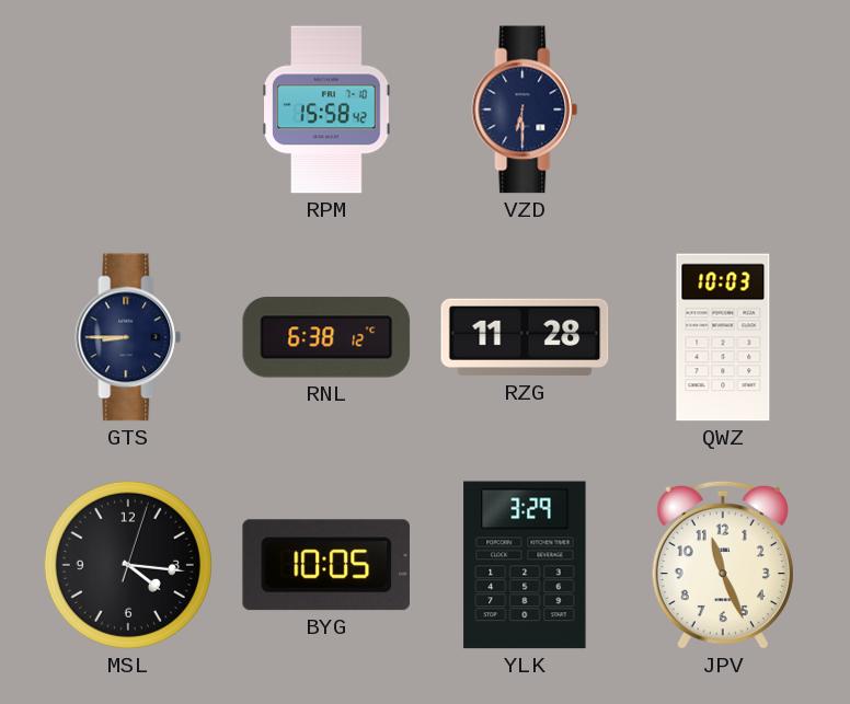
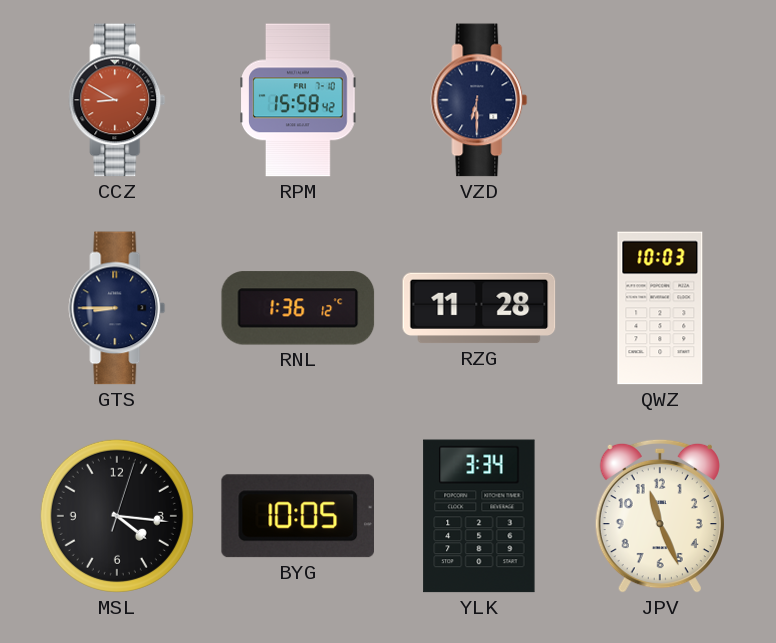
CCZ: none -> 8:50 (117, 100)
RNL: 6:38 -> 1:36 (298, 308)
YLK: 3:29 -> 3:34 (479, 516)
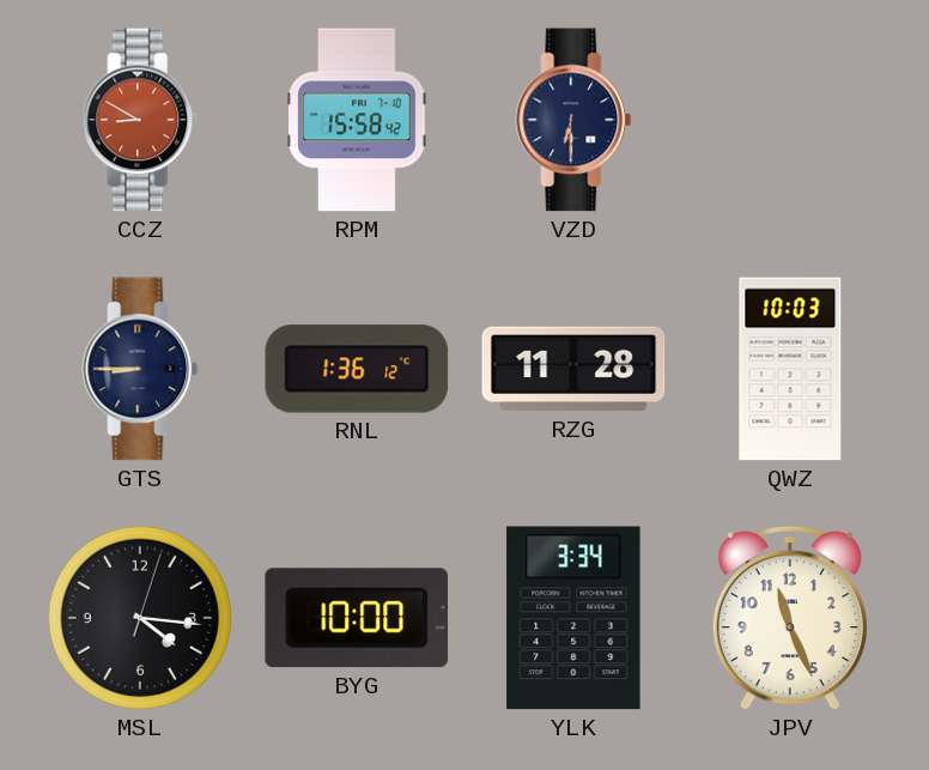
BYG: 10:05 -> 10:00 (356, 618)
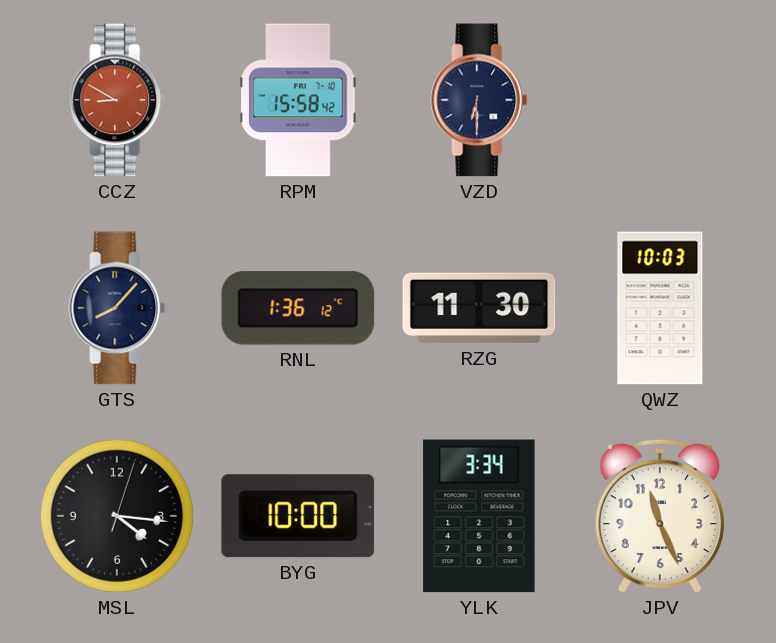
GTS: 8:45 -> 8:07 (117, 308)
RZG: 11:28 -> 11:30 (479, 308)
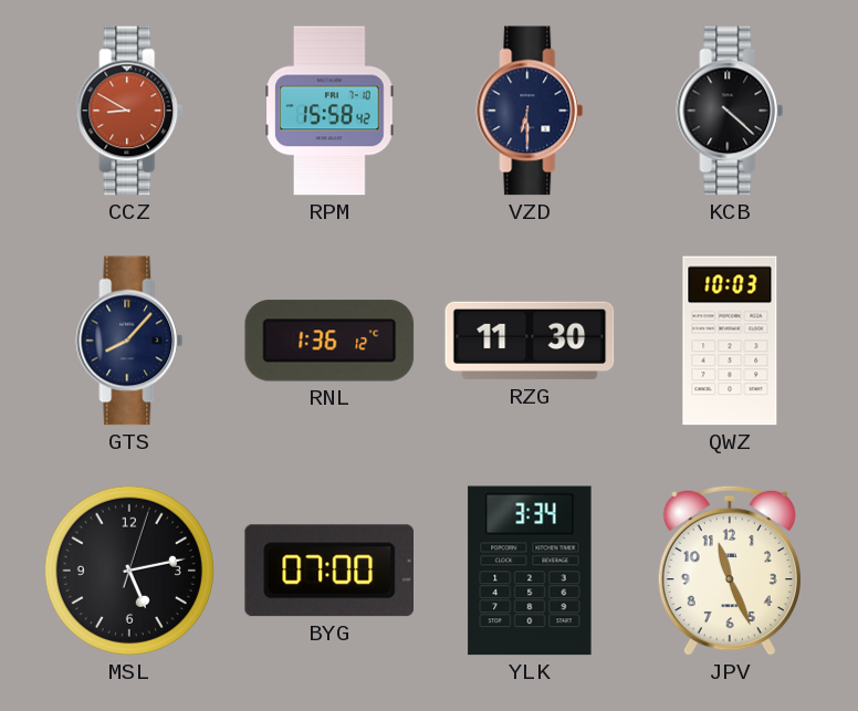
KCB: none -> 4:22 (730, 111)
MSL: 4:16 -> 5:13 (129, 571)
BYG: 10:00 -> 07:00 (328, 571)
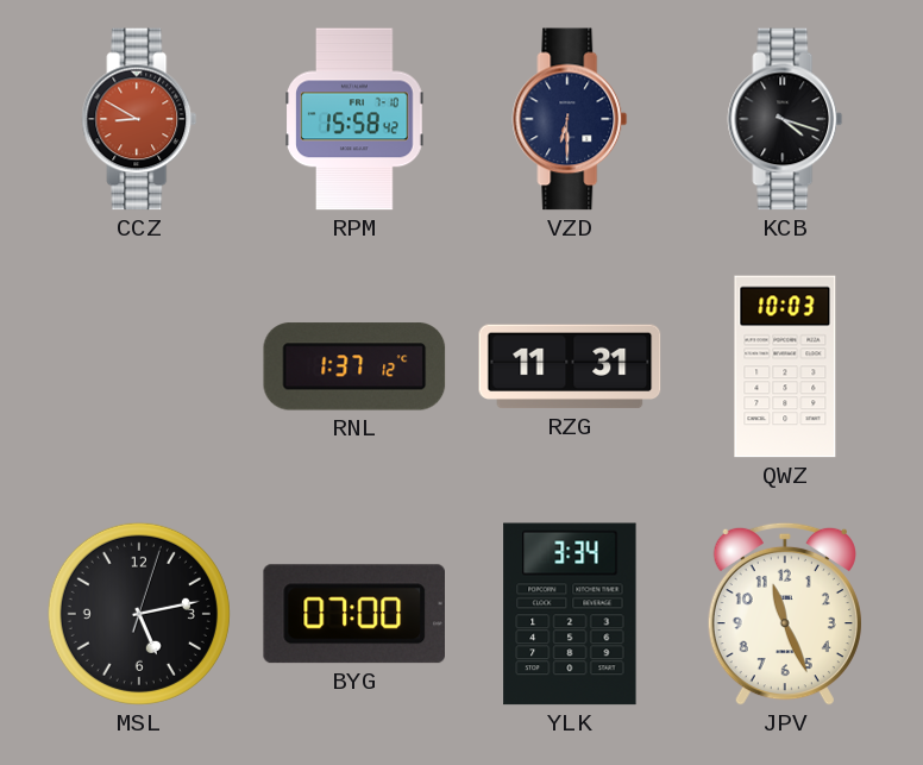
KCB: 4:22 -> 4:18 (785, 119)
GTS: 8:07 -> none (129, 341)
RNL: 1:36 -> 1:37 (354, 366)
RZG: 11:30 -> 11:31 (570, 366)
